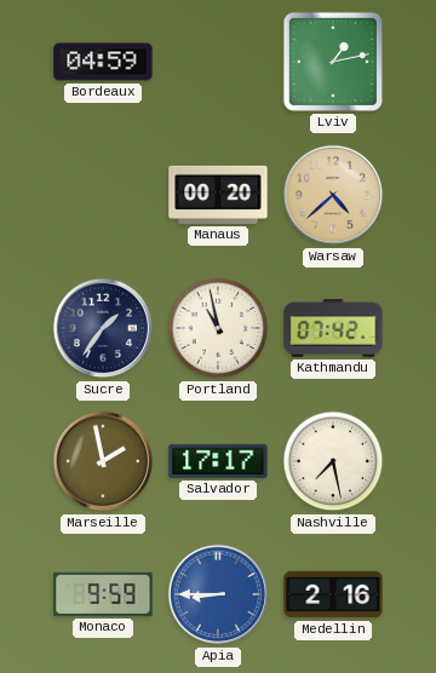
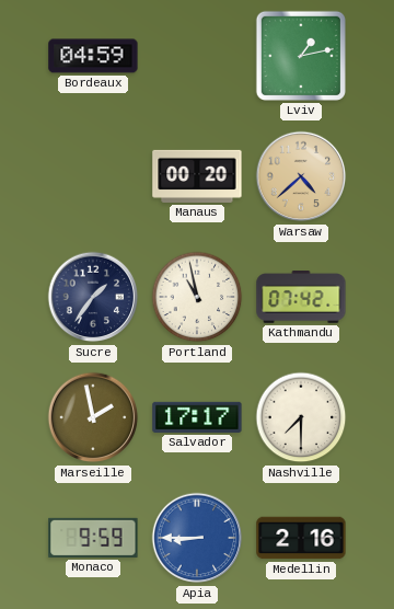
Nashville: 7:28 -> 7:30 (301, 417)
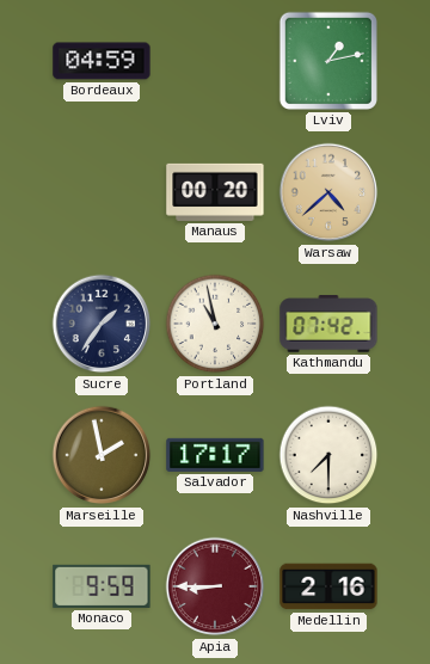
Apia dial: blue -> burgundy (215, 586)
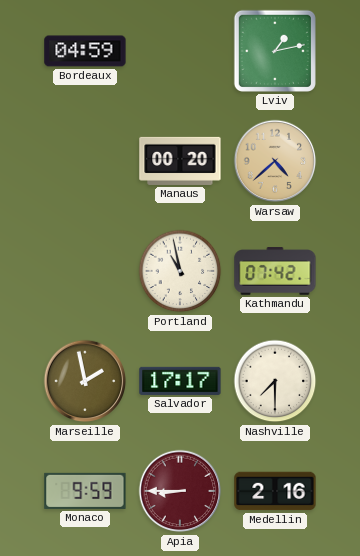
Sucre: 1:36 -> none (102, 324)
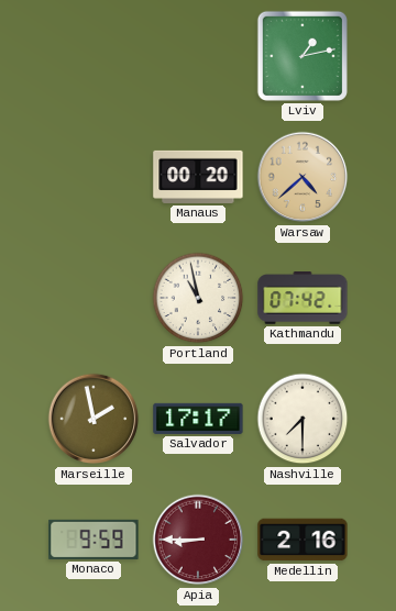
Bordeaux: 04:59 -> none (85, 51)
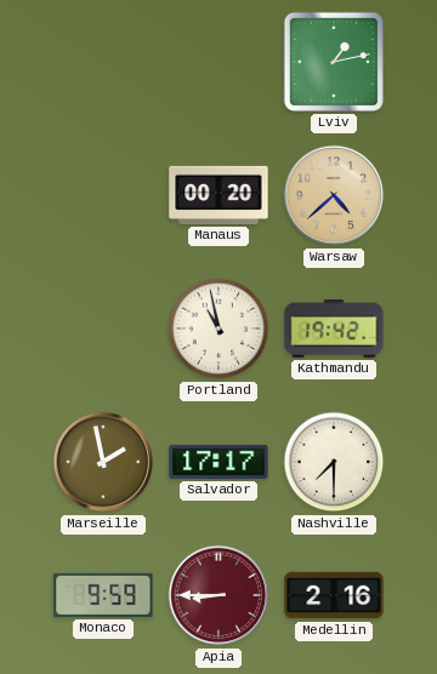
Kathmandu: 07:42 -> 19:42 (334, 329)
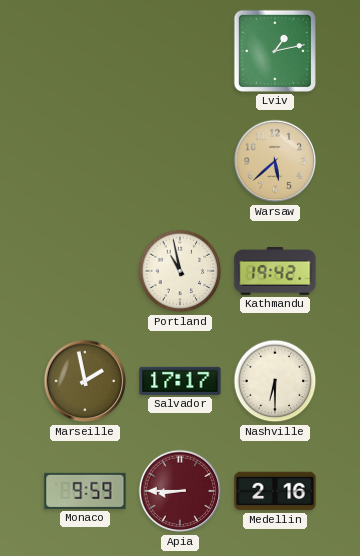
Manaus: 00:20 -> none (218, 195)
Warsaw: 4:38 -> 5:38 (275, 161)
Nashville: 7:30 -> 6:30 (275, 381)
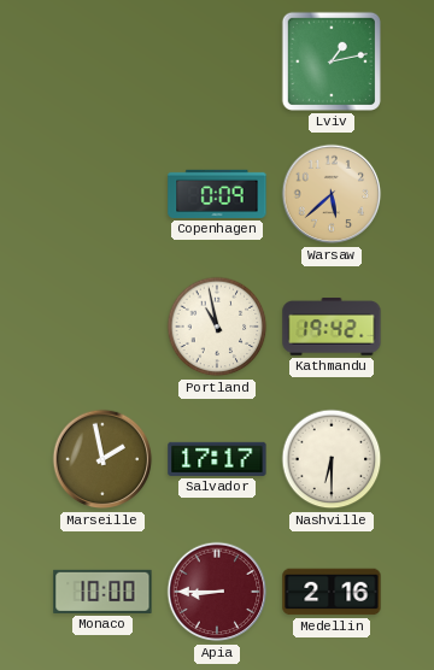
Copenhagen: none -> 0:09 (217, 194)
Monaco: 9:59 -> 10:00 (102, 592)
